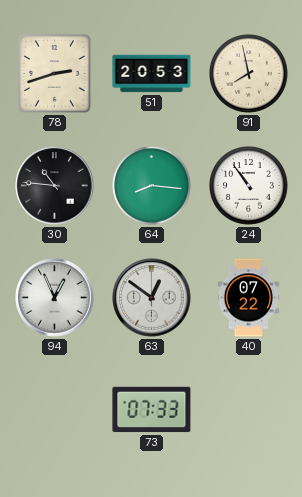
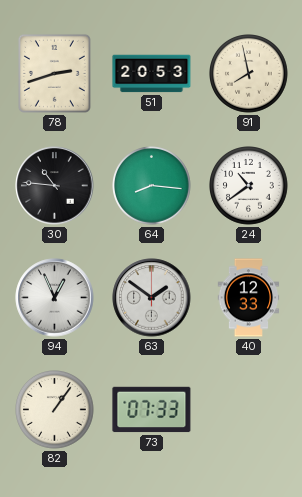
24: 10:54 -> 10:39 (249, 186)
63: 12:51 -> 1:51 (152, 298)
40: 07:22 -> 12:33 (249, 298)
82: none -> 1:06 (55, 410)
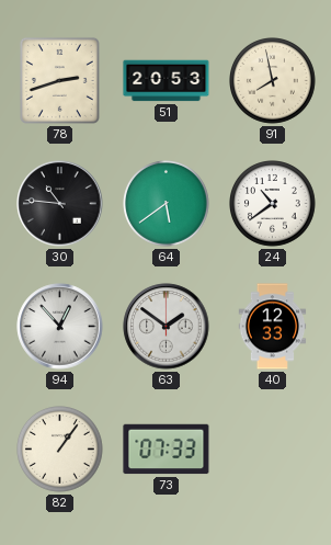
64: 8:16 -> 5:39 (167, 204)
94: 12:56 -> 12:53 (60, 327)
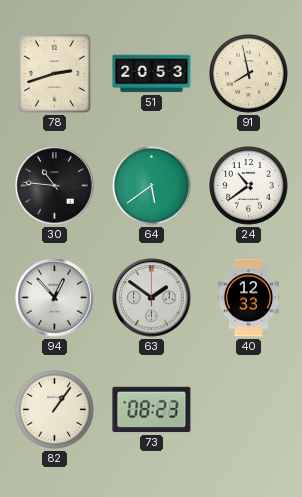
73: 07:33 -> 08:23 (152, 410)
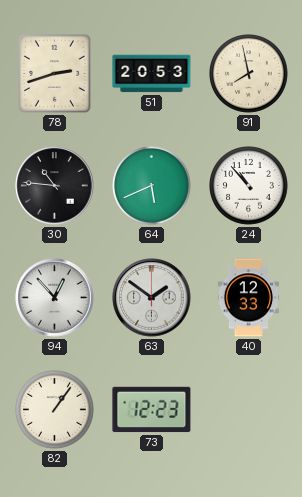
64: 5:39 -> 5:41 (152, 186)
24: 10:39 -> 10:53 (249, 186)
73: 08:23 -> 12:23 (152, 410)
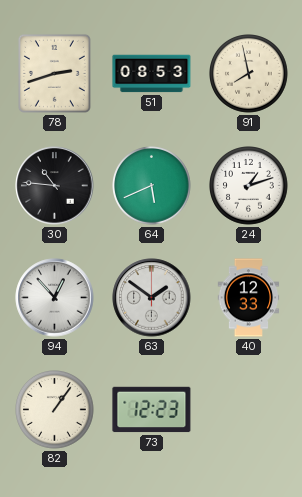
51: 20:53 -> 08:53 (152, 74)
24: 10:53 -> 1:12 (249, 186)
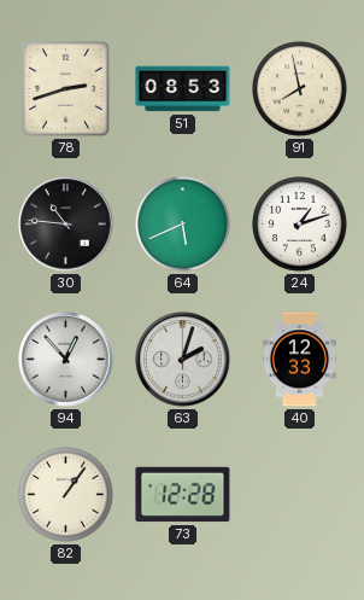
63: 1:51 -> 2:03 (183, 360)
73: 12:23 -> 12:28 (183, 495)
